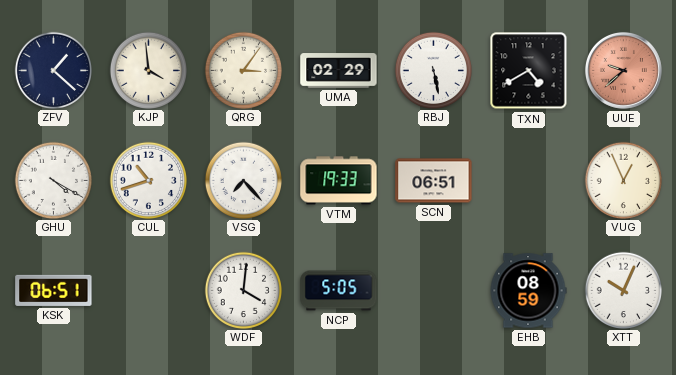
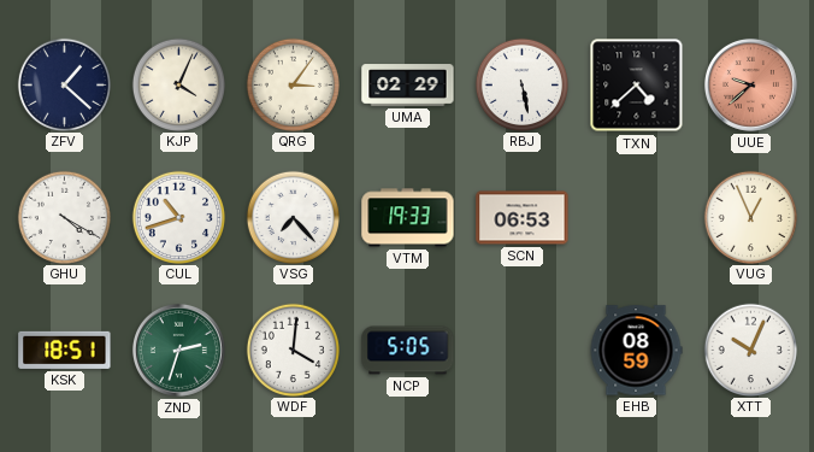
KJP: 3:59 -> 4:04 (178, 84)
TXN: 4:40 -> 4:38 (637, 86)
SCN: 06:51 -> 06:53 (523, 218)
KSK: 06:51 -> 18:51 (65, 350)
ZND: none -> 2:33 (178, 350)
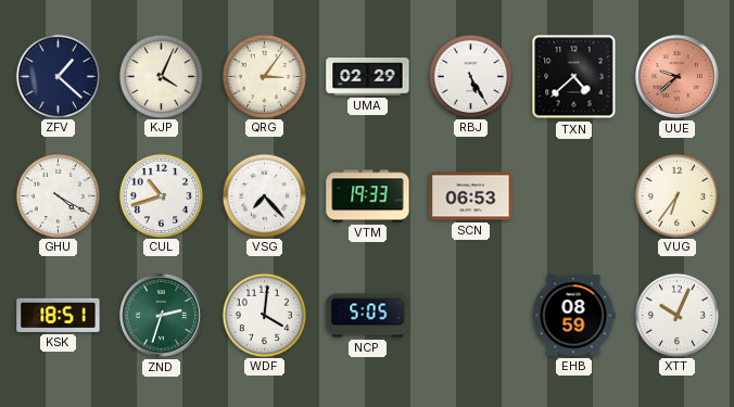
RBJ: 5:28 -> 5:25 (470, 76)
VUG: 12:56 -> 6:36 (676, 195)
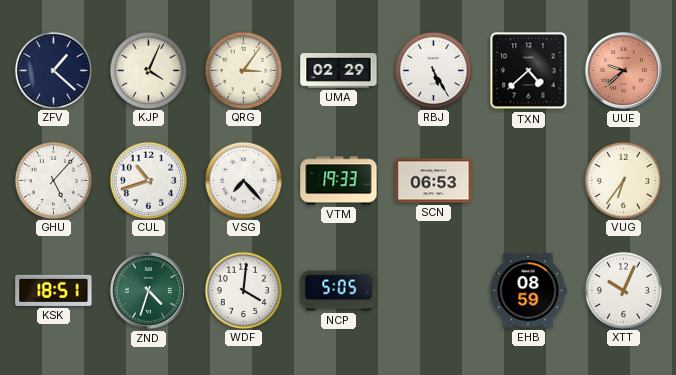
GHU: 4:20 -> 5:07 (53, 180)
ZND: 2:33 -> 4:33 (148, 290)
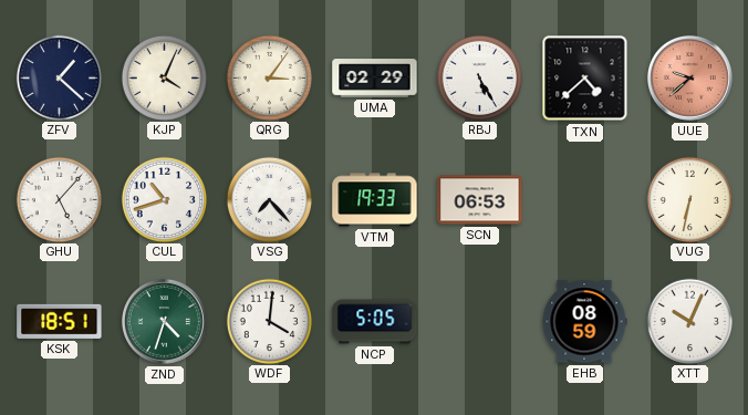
VUG: 6:36 -> 6:32 (689, 199)
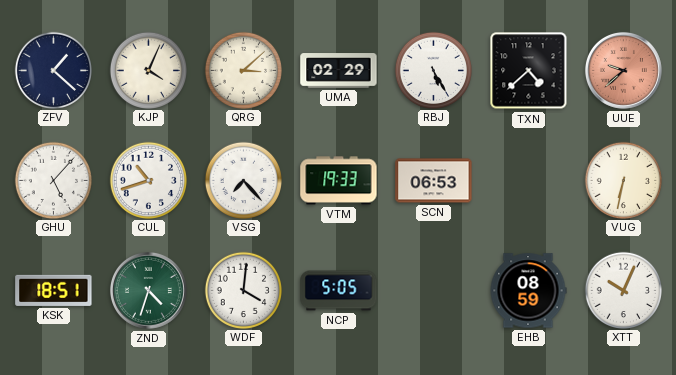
QRG: 3:06 -> 3:08 (243, 70)
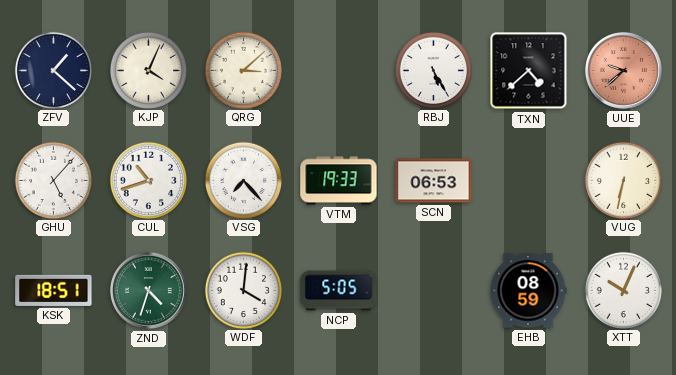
UMA: 02:29 -> none (339, 71)
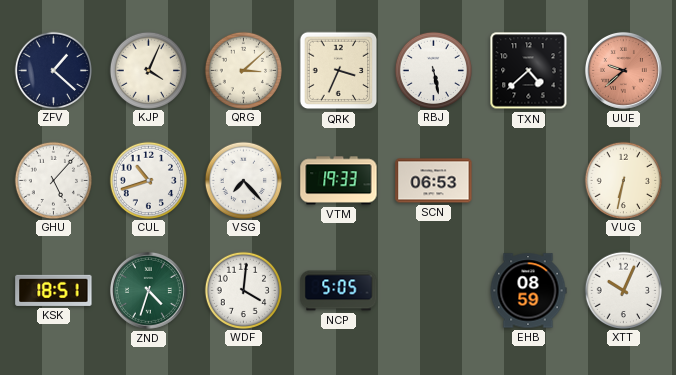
QRK: none -> 3:34 (339, 71)
RBJ: 5:25 -> 5:28 (433, 70)
